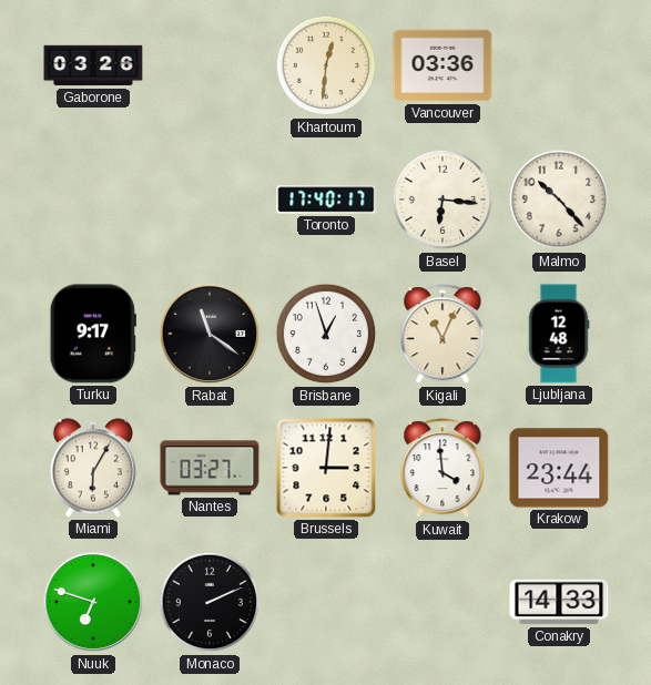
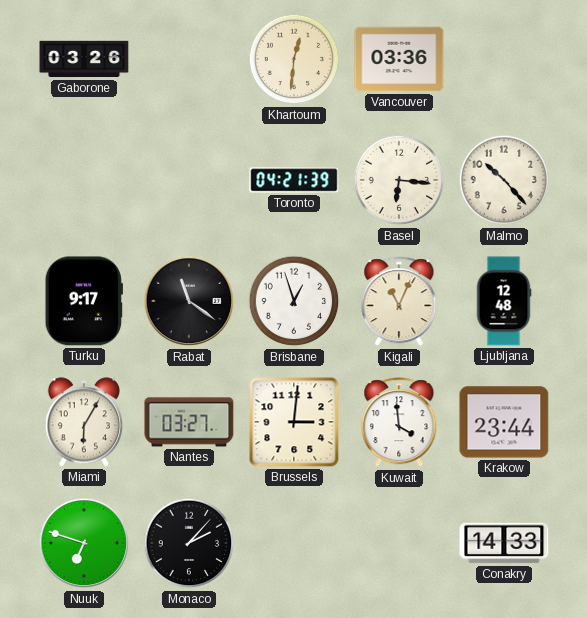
Toronto: 17:40 -> 04:21 (294, 180)
Monaco: 2:11 -> 2:07 (189, 543)
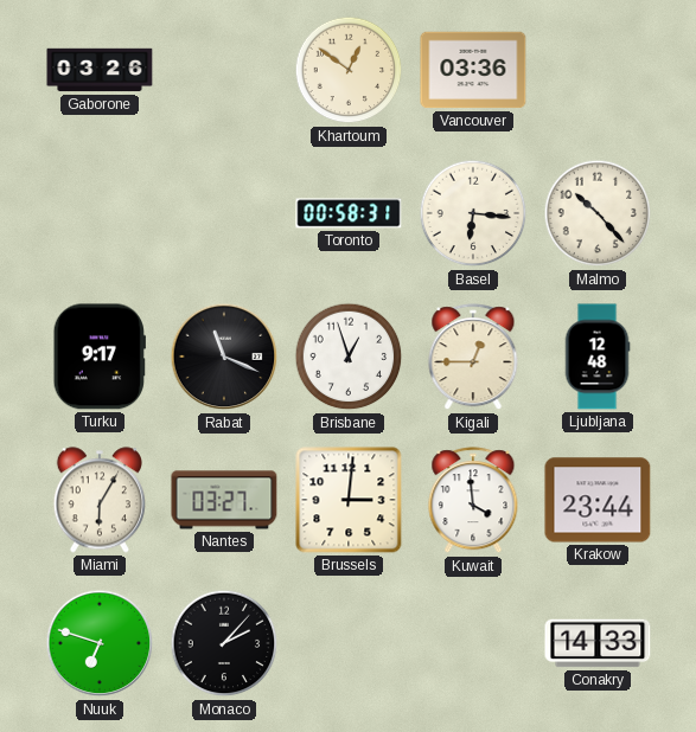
Khartoum: 12:31 -> 12:51 (349, 70)
Toronto: 04:21 -> 00:58 (349, 213)
Rabat: 11:21 -> 11:19 (224, 357)
Kigali: 11:04 -> 12:45 (473, 358)
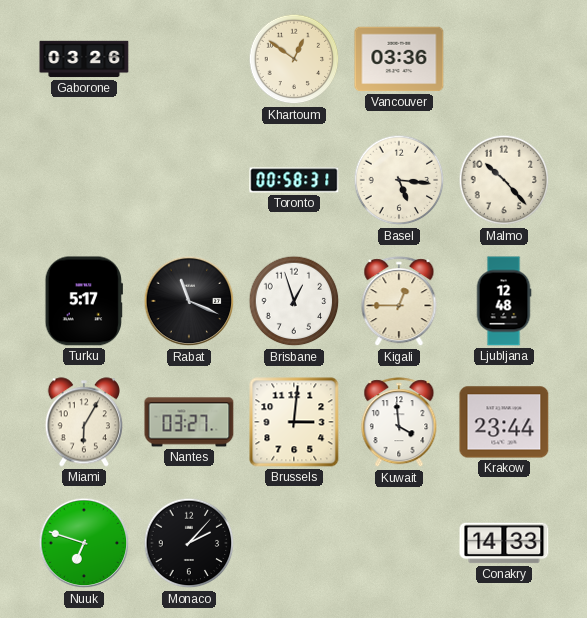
Basel: 6:16 -> 5:16 (399, 180)
Turku: 9:17 -> 5:17 (84, 301)
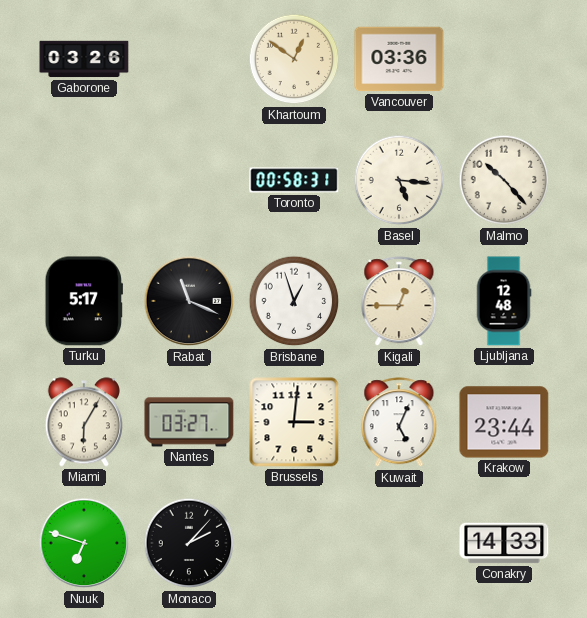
Kuwait: 3:59 -> 5:04 (399, 423)
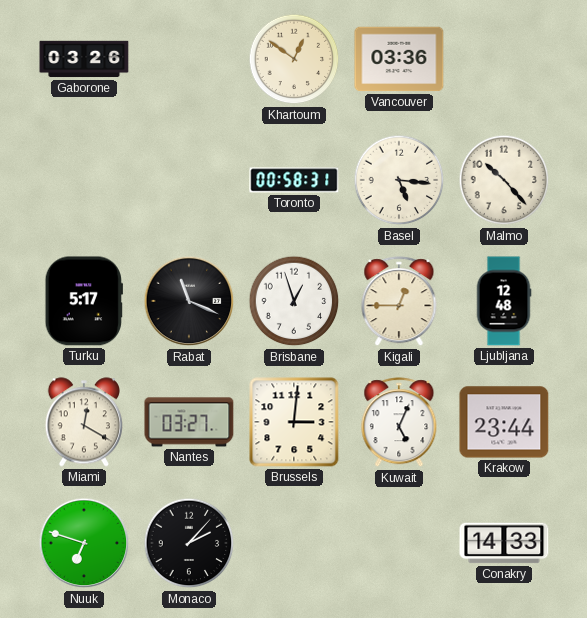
Miami: 6:05 -> 12:20 (84, 422)
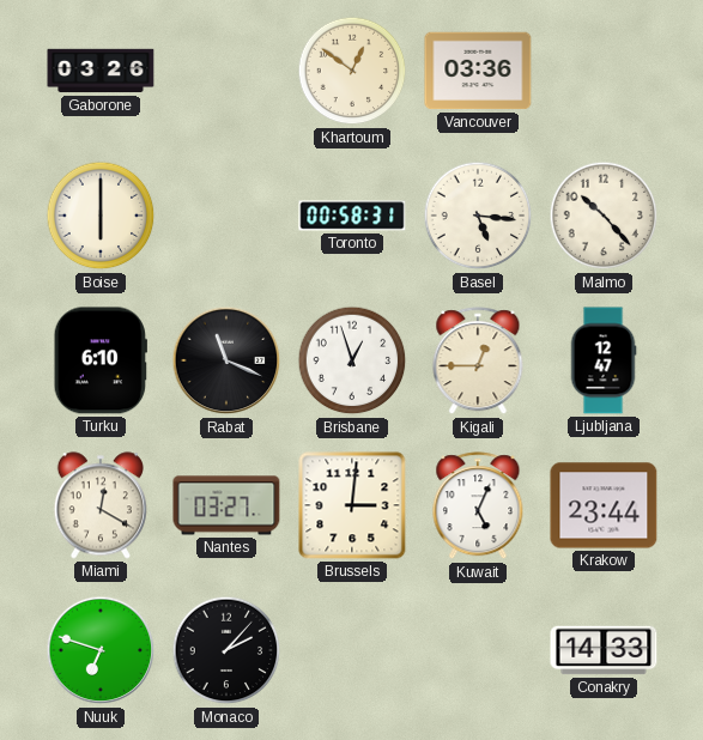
Boise: none -> 6:00 (101, 216)
Turku: 5:17 -> 6:10 (101, 360)
Ljubljana: 12:48 -> 12:47 (604, 360)
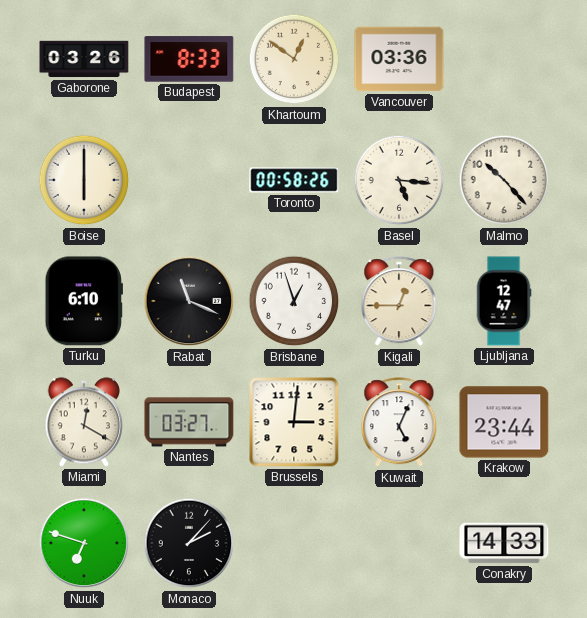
Budapest: none -> 8:33 (189, 59)
Toronto: 00:58:31 -> 00:58:26 (294, 180)
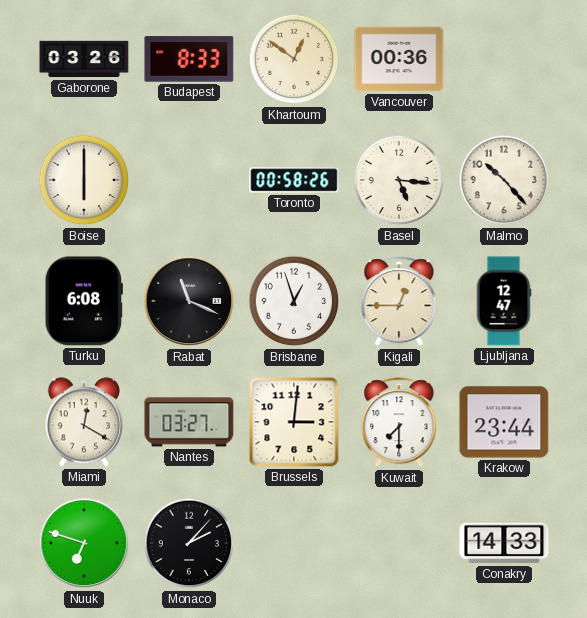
Vancouver: 03:36 -> 00:36 (399, 59)
Turku: 6:10 -> 6:08 (84, 301)
Kuwait: 5:04 -> 7:30 (399, 423)
